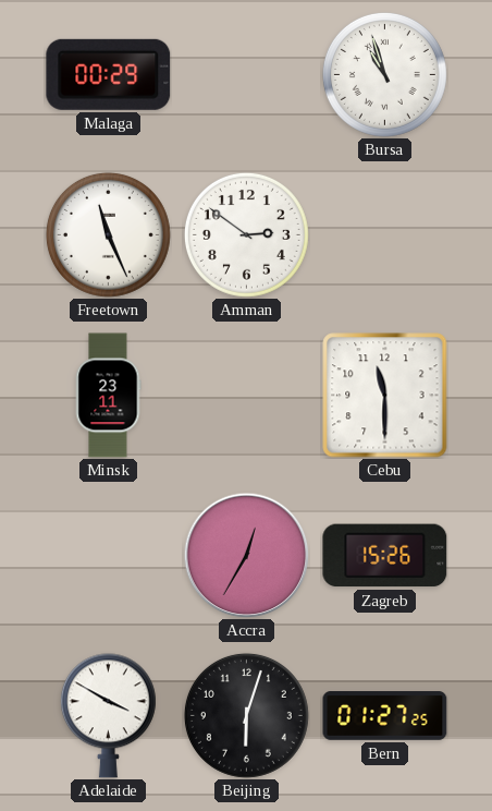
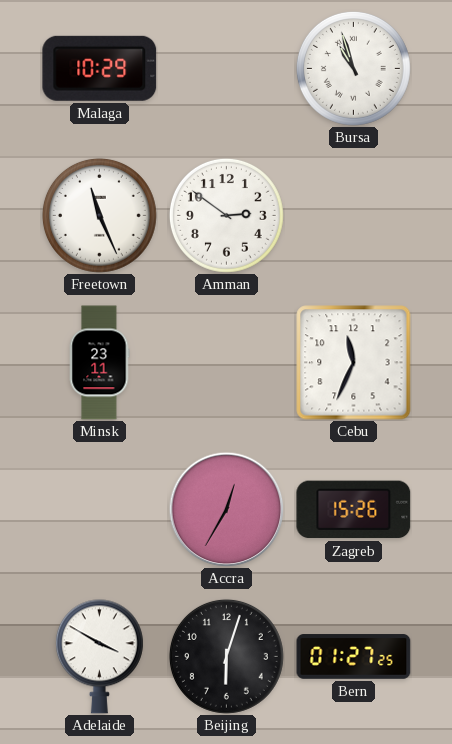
Malaga: 00:29 -> 10:29 (100, 68)
Cebu: 11:30 -> 11:34 (354, 363)
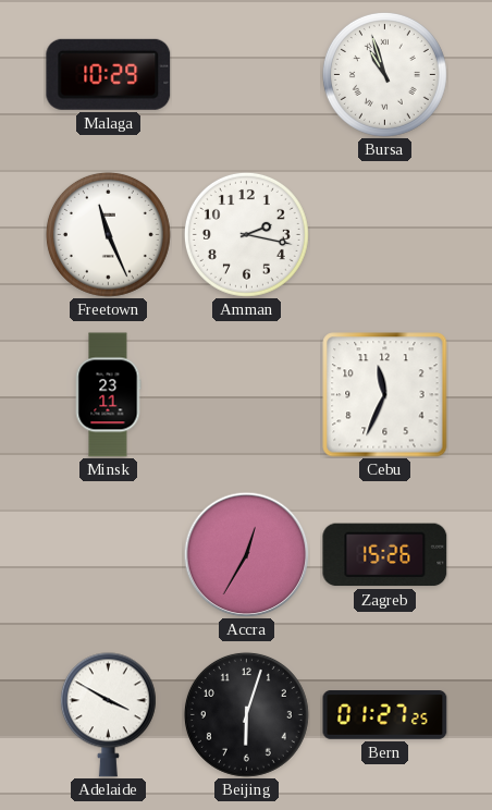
Amman: 2:51 -> 2:17 (246, 234)
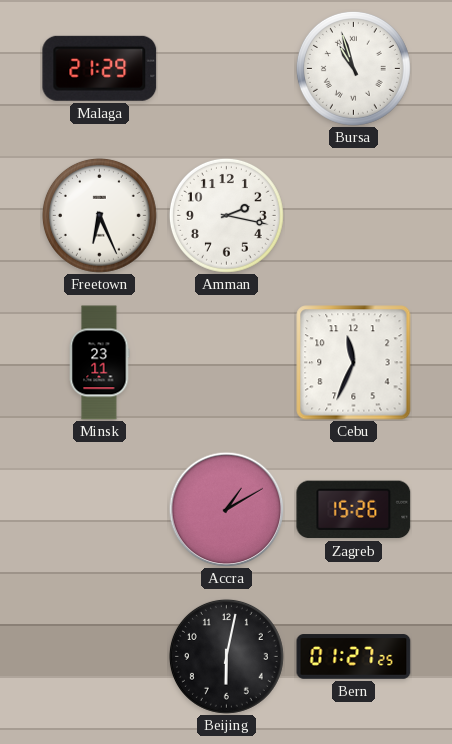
Malaga: 10:29 -> 21:29 (100, 68)
Freetown: 11:26 -> 6:26 (99, 215)
Accra: 12:35 -> 1:10 (226, 509)
Adelaide: 3:50 -> none (108, 715)
Beijing: 6:03 -> 6:02 (226, 656)
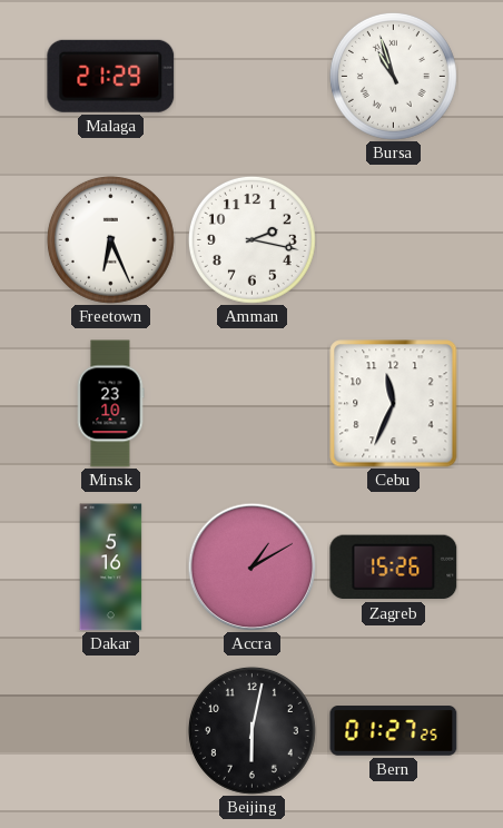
Minsk: 23:11 -> 23:10 (110, 404)
Dakar: none -> 5:16 (111, 568)
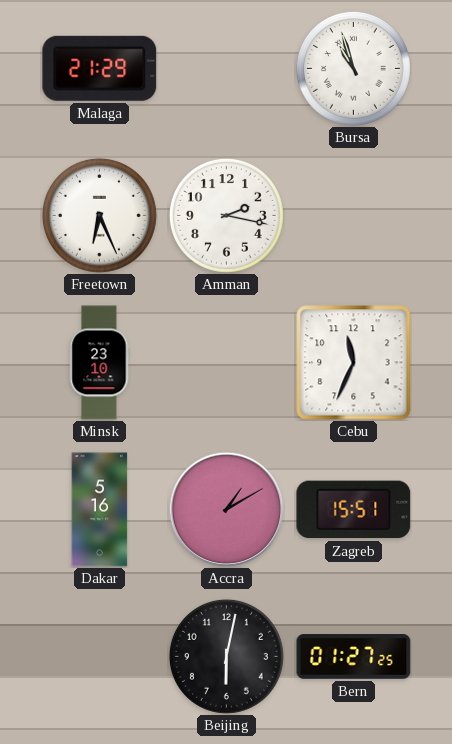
Zagreb: 15:26 -> 15:51 (354, 510)
